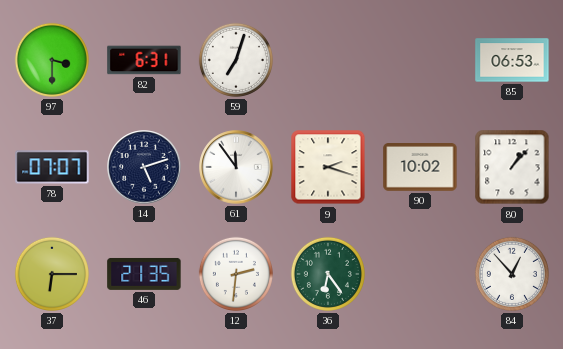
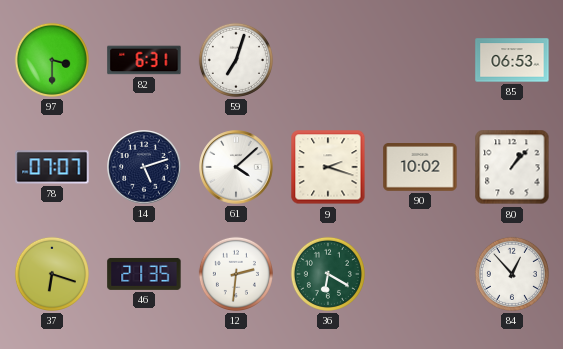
61: 11:54 -> 4:08 (236, 167)
37: 6:15 -> 6:18 (52, 274)
36: 6:24 -> 6:20 (328, 274)
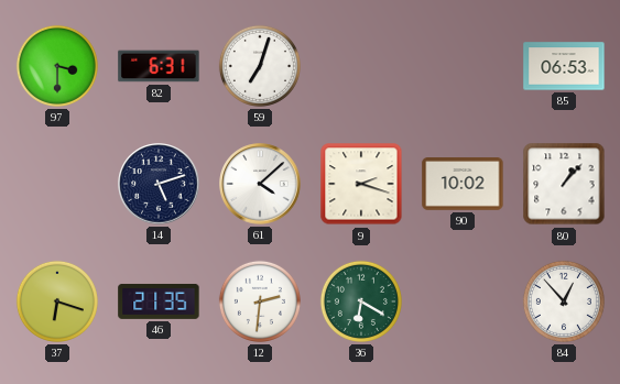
78: 07:07 -> none (52, 167)
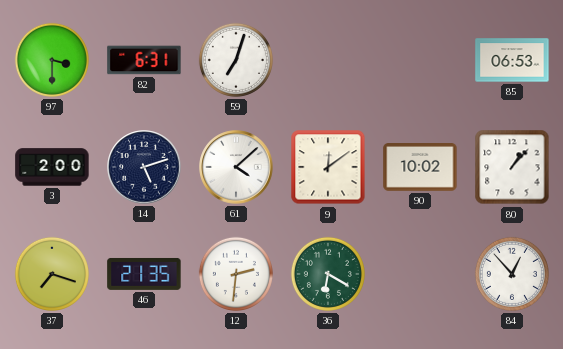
3: none -> 2:00 (52, 167)
9: 2:18 -> 12:09 (328, 167)
37: 6:18 -> 7:18 (52, 274)
